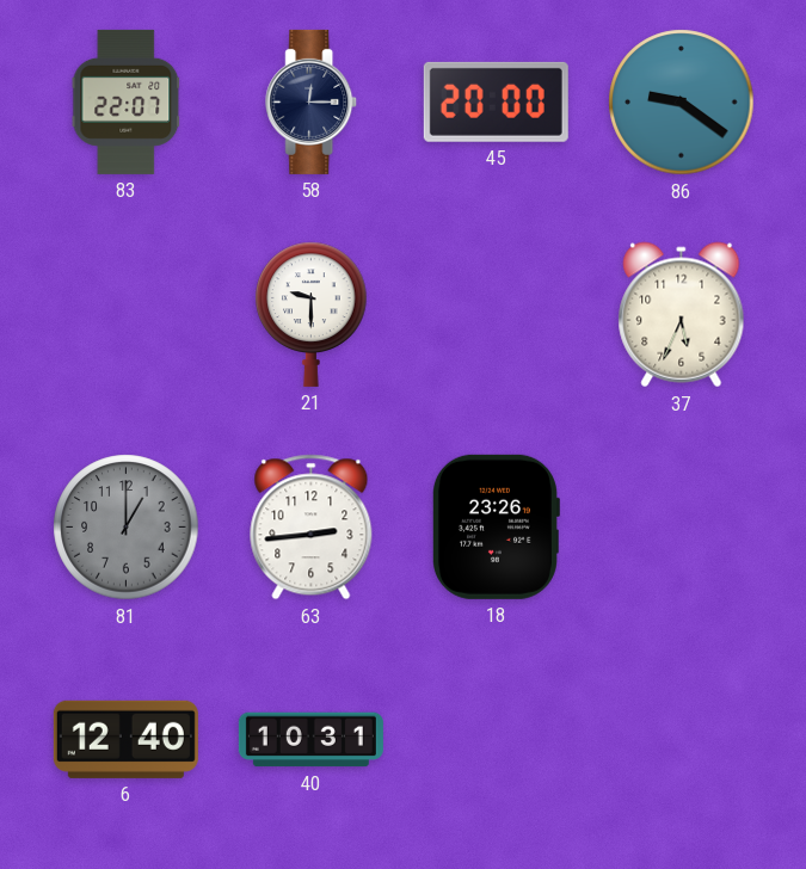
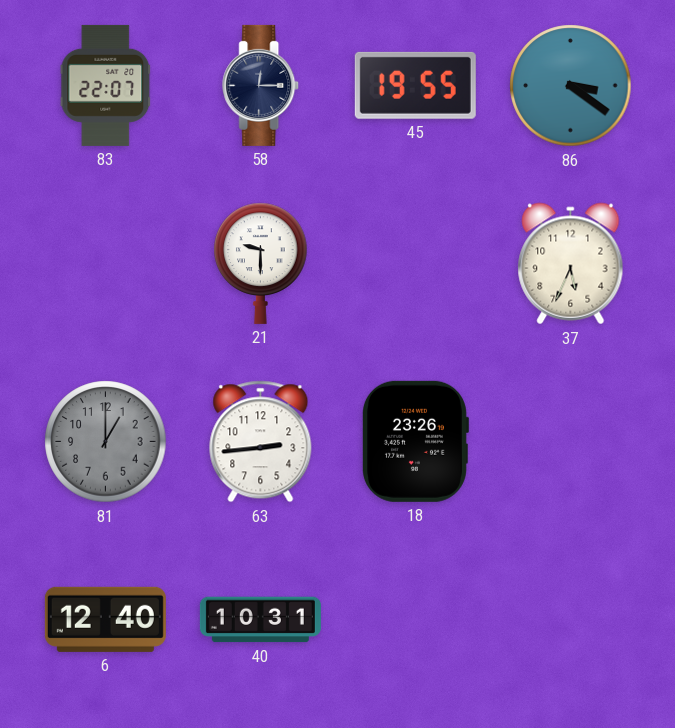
45: 20:00 -> 19:55 (415, 85)
86: 9:21 -> 3:21 (571, 86)
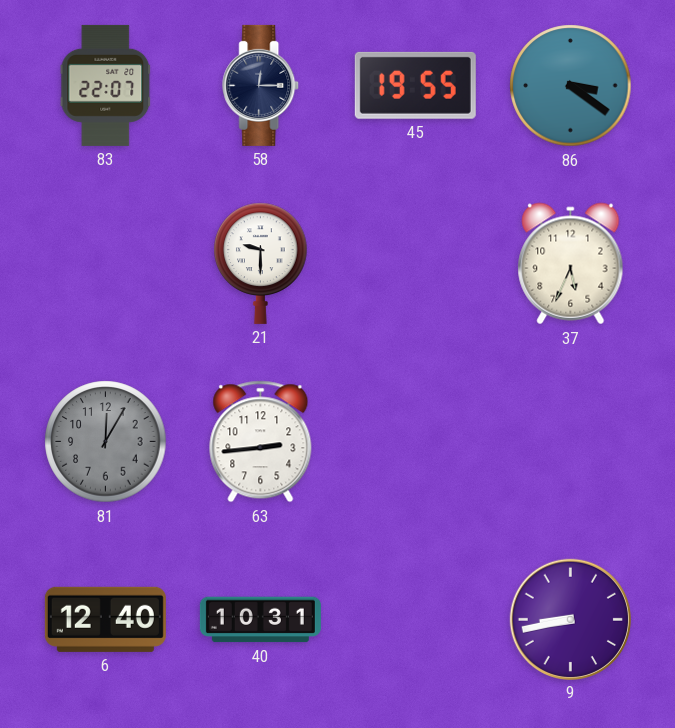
81: 1:00 -> 12:05 (106, 442)
18: 23:26 -> none (415, 441)
9: none -> 8:43 (570, 619)
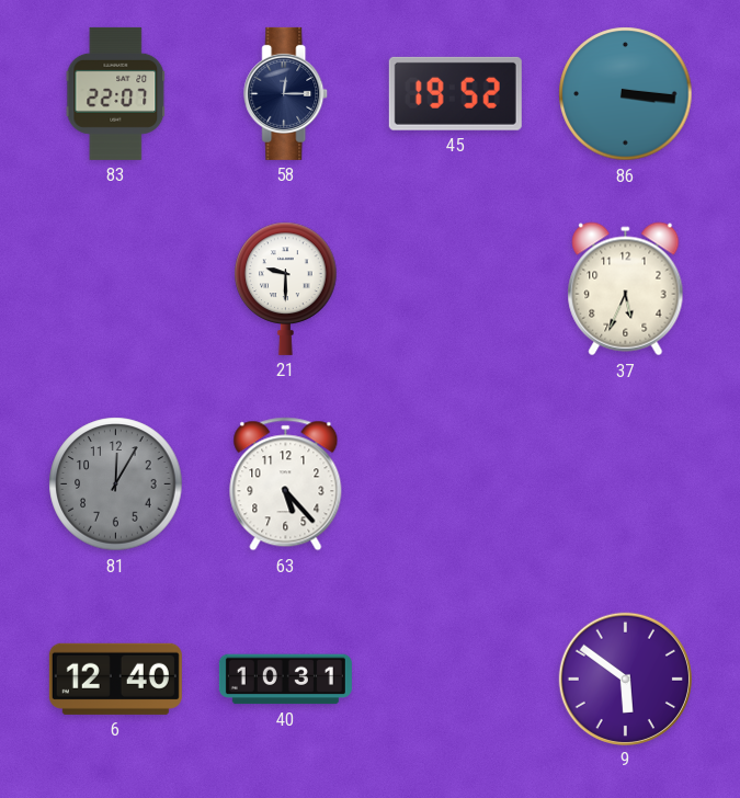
45: 19:55 -> 19:52 (455, 93)
86: 3:21 -> 3:16 (626, 94)
63: 2:44 -> 5:23 (286, 485)
9: 8:43 -> 5:51 (625, 679)
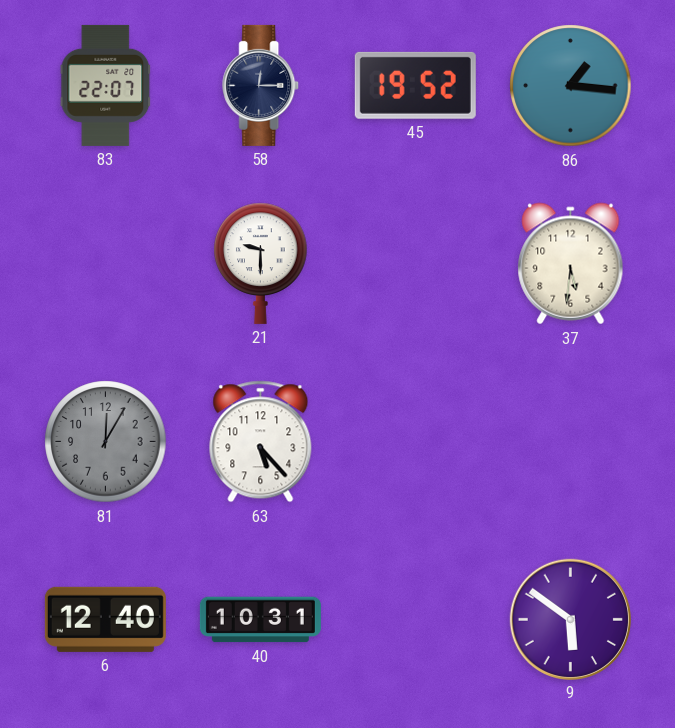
86: 3:16 -> 1:16 (571, 86)
37: 5:34 -> 5:31 (571, 264)
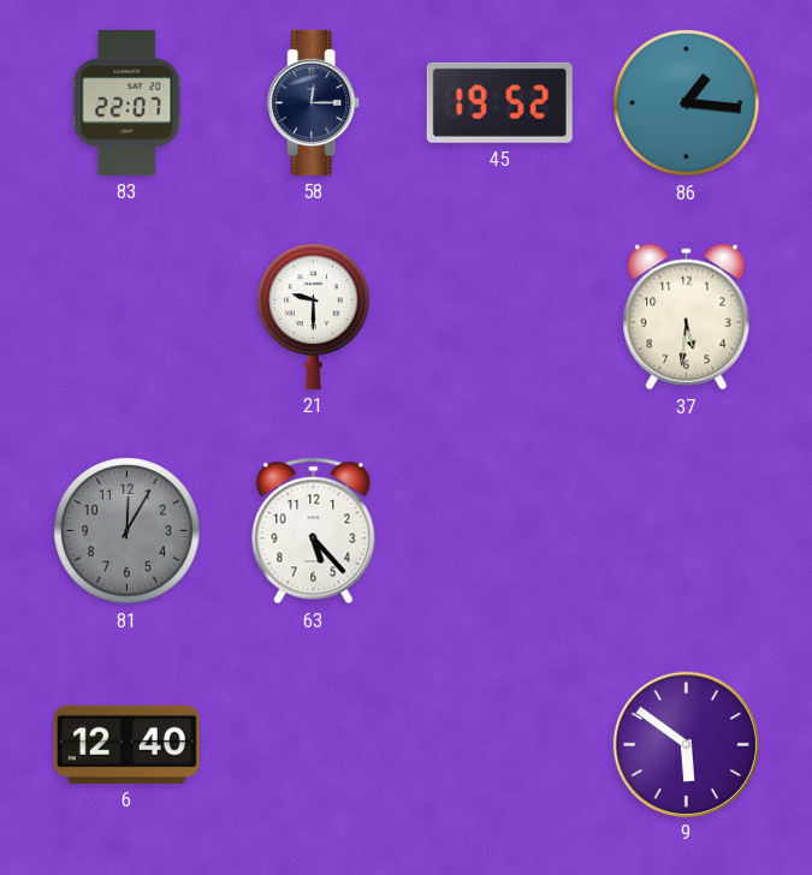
40: 10:31 -> none (260, 620)
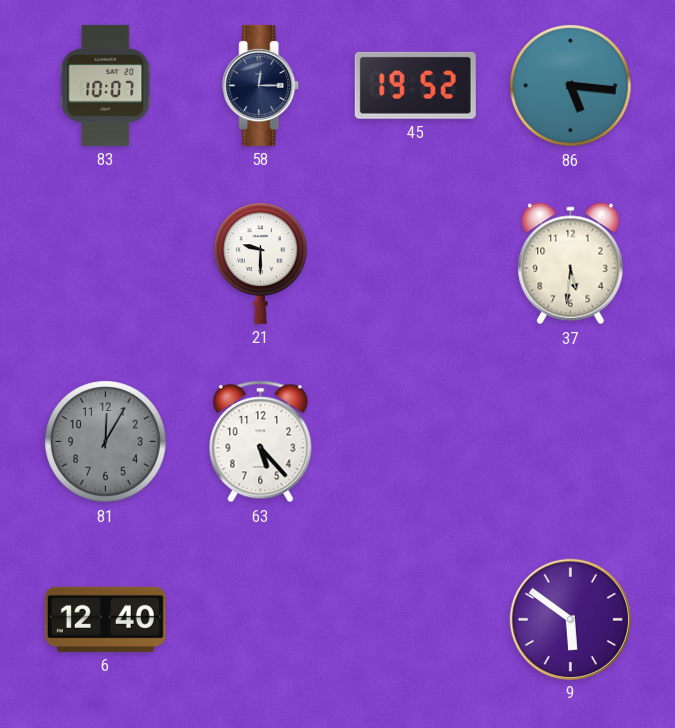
83: 22:07 -> 10:07 (106, 85)
86: 1:16 -> 5:16 (571, 86)
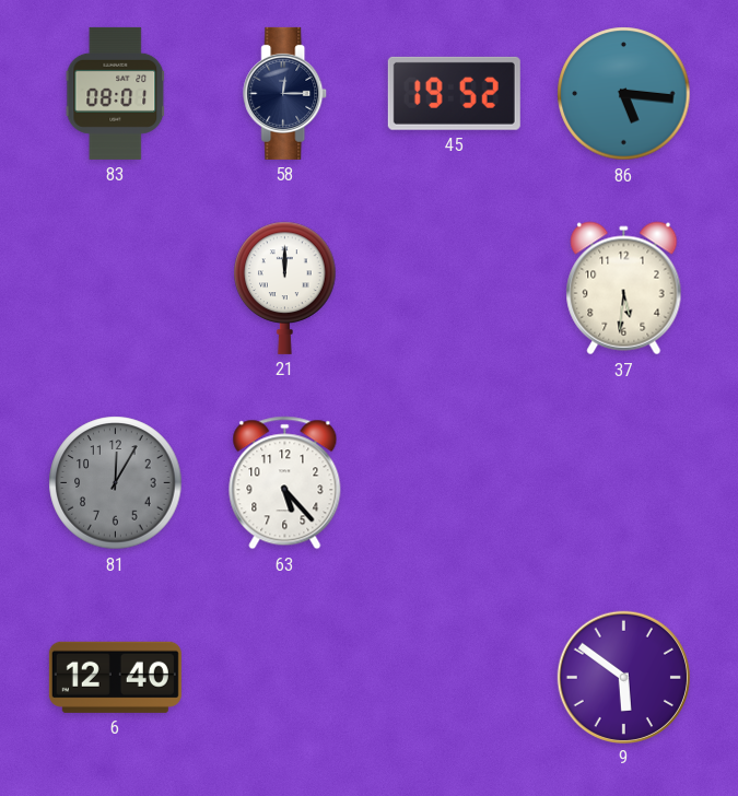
83: 10:07 -> 08:01 (116, 93)
21: 9:30 -> 12:00 (285, 288)
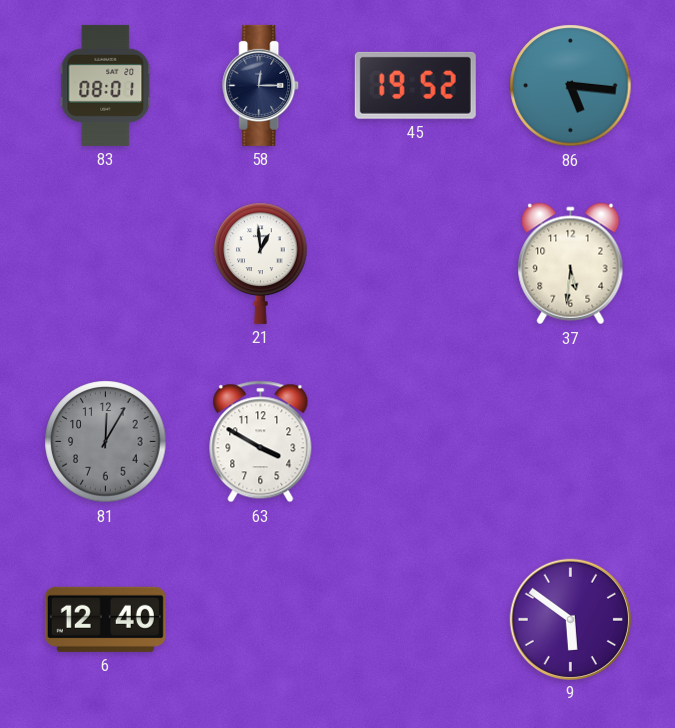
21: 12:00 -> 12:59 (261, 263)
63: 5:23 -> 3:50 (261, 442)
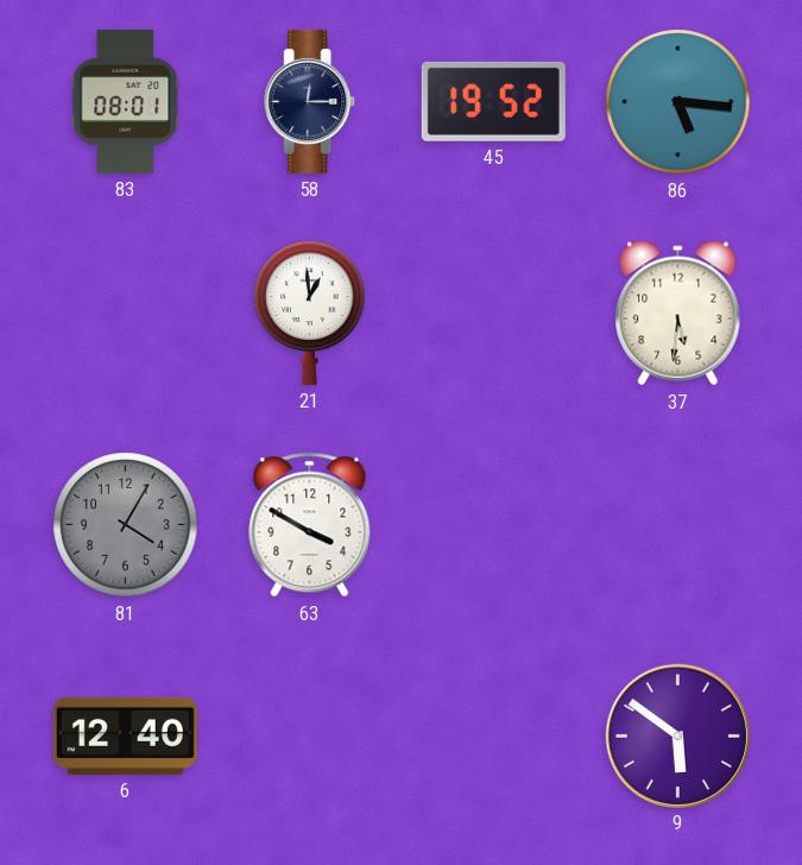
81: 12:05 -> 4:05 (126, 525)
